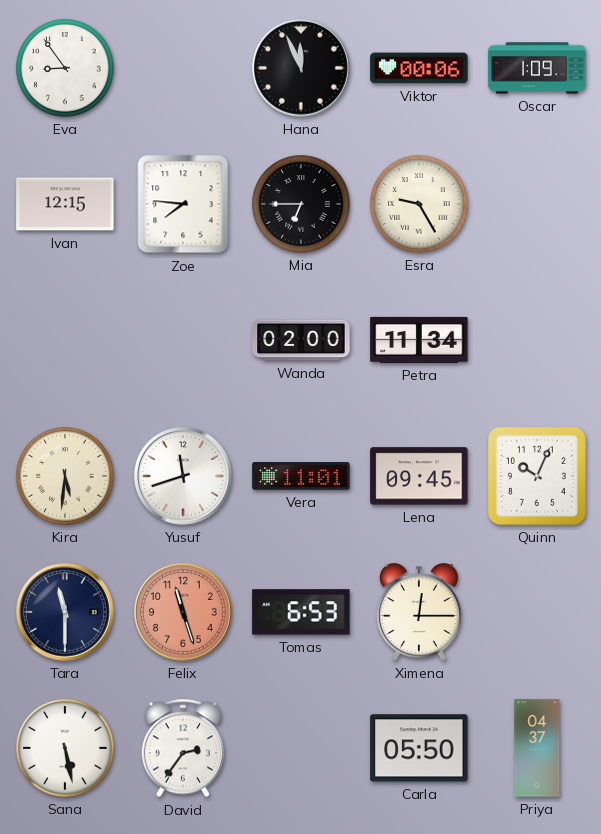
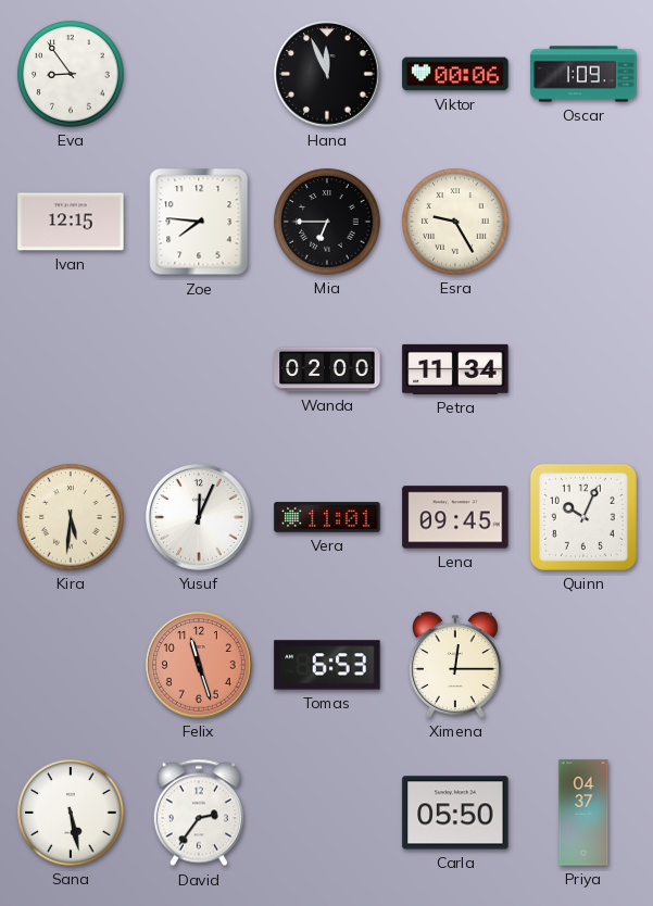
Yusuf: 11:42 -> 12:04 (200, 518)
Tara: 11:30 -> none (66, 613)
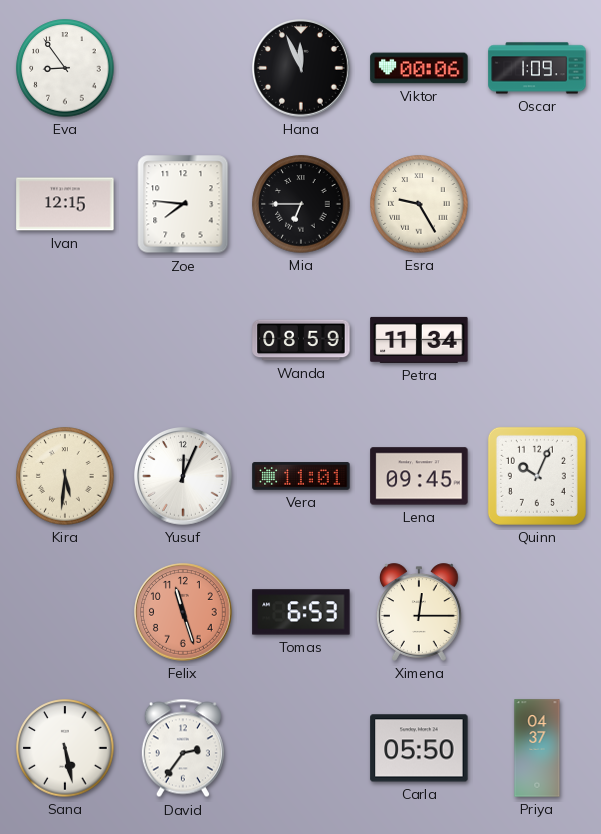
Wanda: 02:00 -> 08:59 (301, 340)
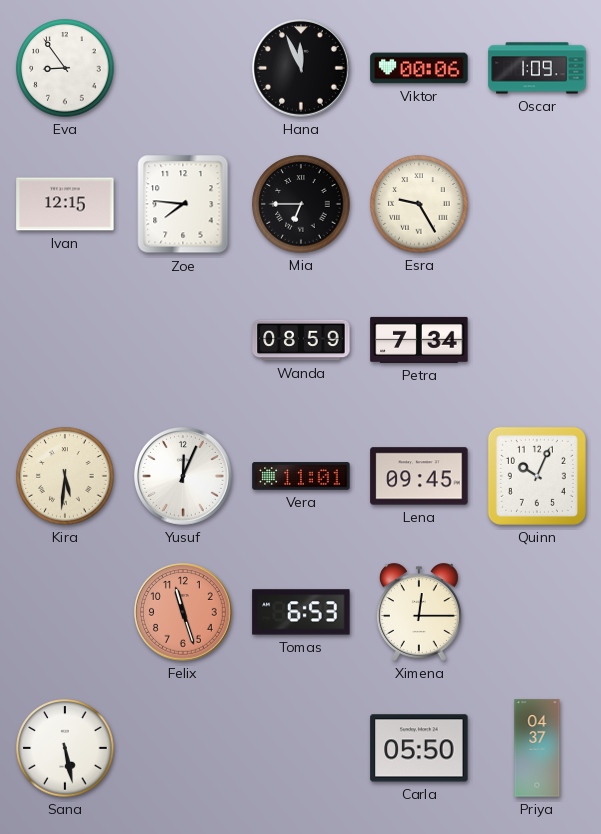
Petra: 11:34 -> 7:34 (419, 340)
David: 2:36 -> none (183, 748)
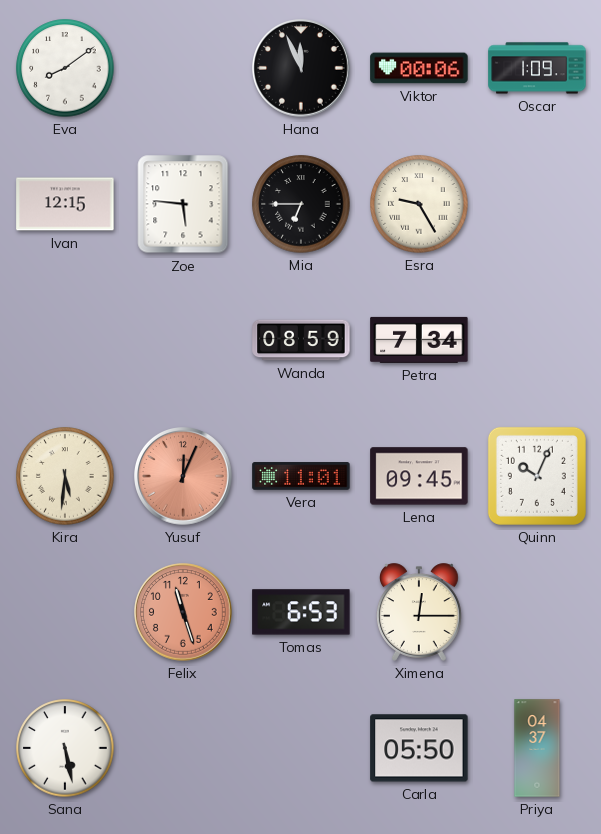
Eva: 8:54 -> 8:09 (65, 68)
Zoe: 7:46 -> 5:46 (183, 204)
Yusuf dial: white -> salmon (184, 477)
